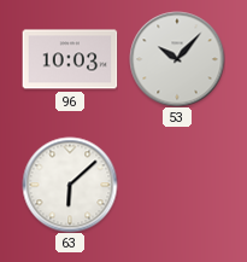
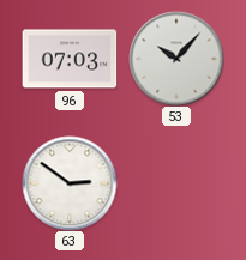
96: 10:03 -> 07:03 (70, 59)
63: 6:08 -> 2:51 (70, 183)
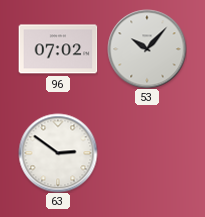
96: 07:03 -> 07:02 (58, 49)
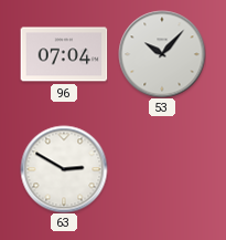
96: 07:02 -> 07:04 (64, 54)
63: 2:51 -> 2:50 (64, 169)
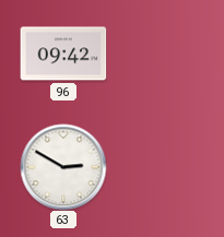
96: 07:04 -> 09:42 (63, 54)
53: 10:07 -> none (162, 54)
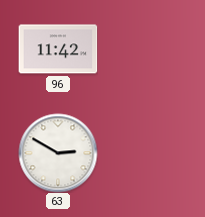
96: 09:42 -> 11:42 (58, 49)
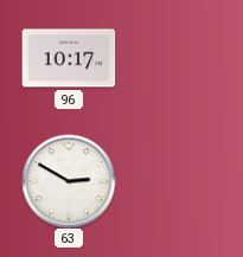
96: 11:42 -> 10:17 (69, 58)
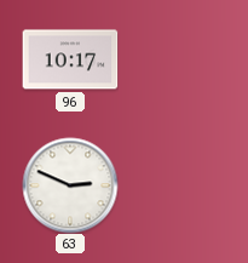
63: 2:50 -> 2:49 (70, 185)
